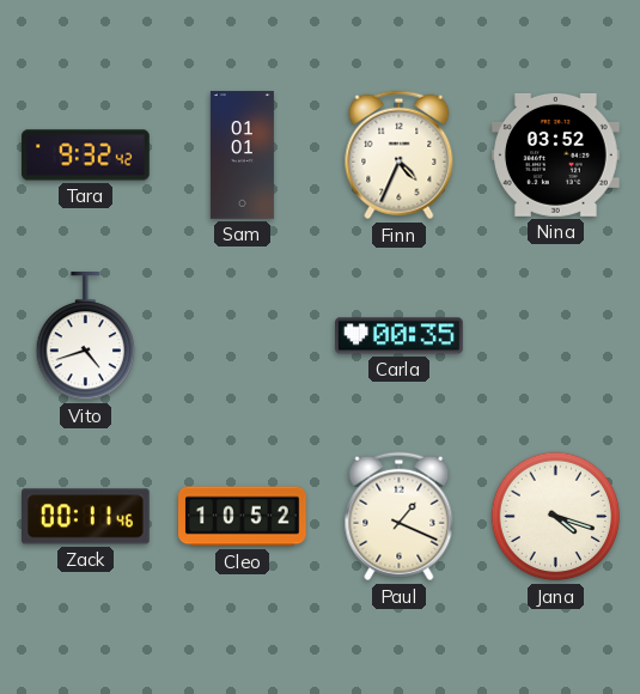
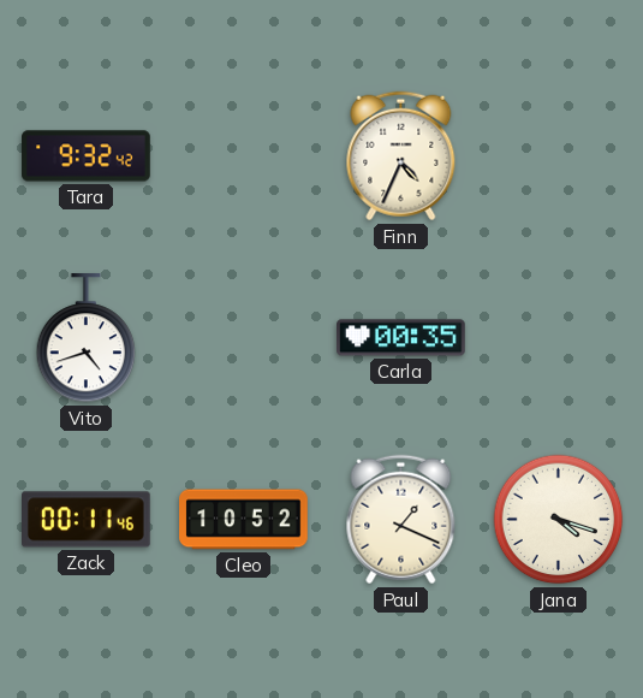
Sam: 01:01 -> none (242, 156)
Nina: 03:52 -> none (556, 154)
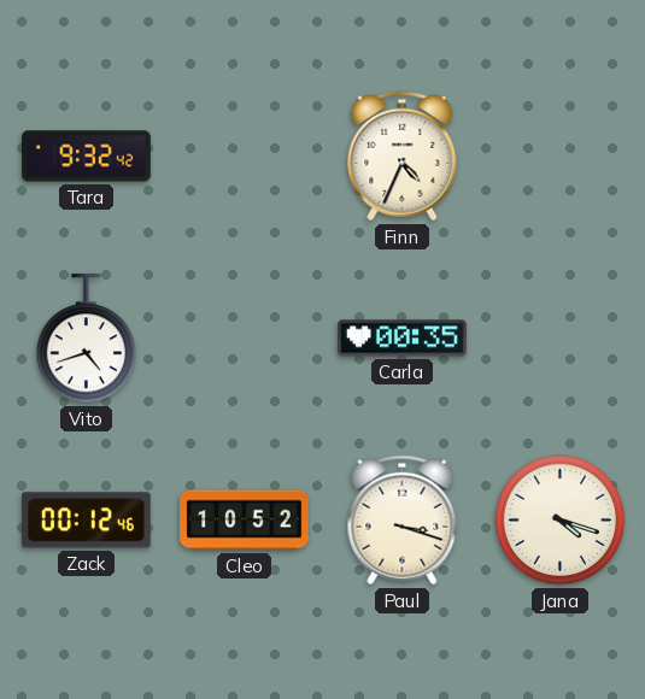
Zack: 00:11 -> 00:12 (87, 521)
Paul: 1:19 -> 3:18 (403, 521)
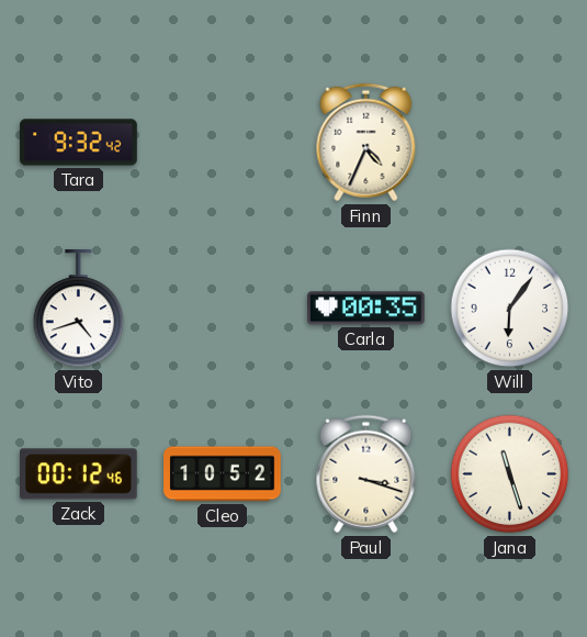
Will: none -> 6:06 (510, 309)
Jana: 4:18 -> 11:27 (510, 474)
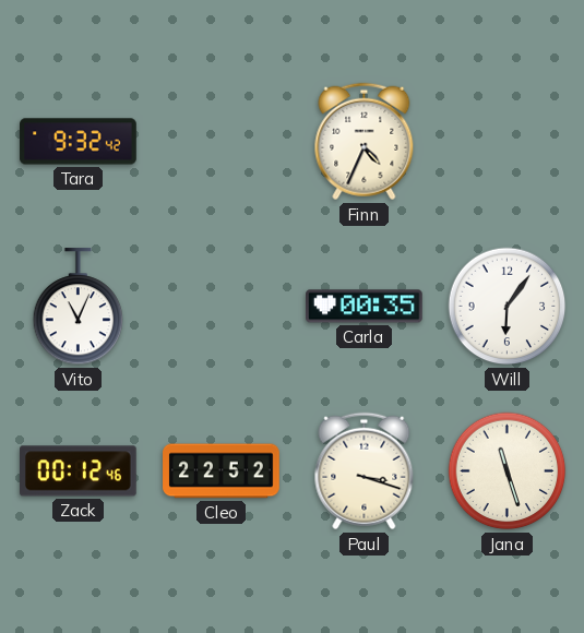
Vito: 4:42 -> 11:04 (79, 308)
Cleo: 10:52 -> 22:52 (222, 471)
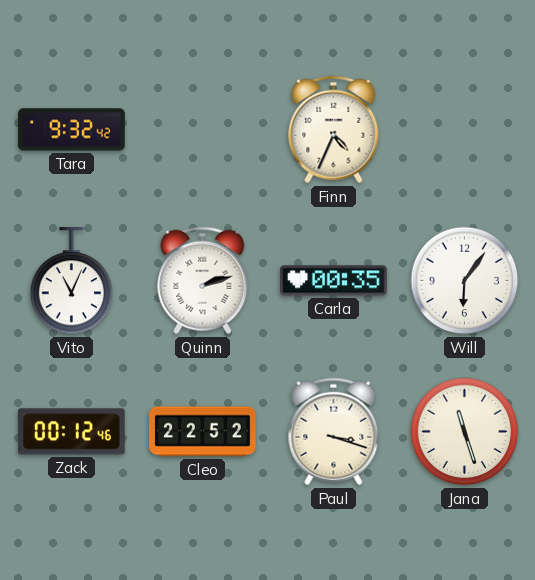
Quinn: none -> 2:12 (203, 281)
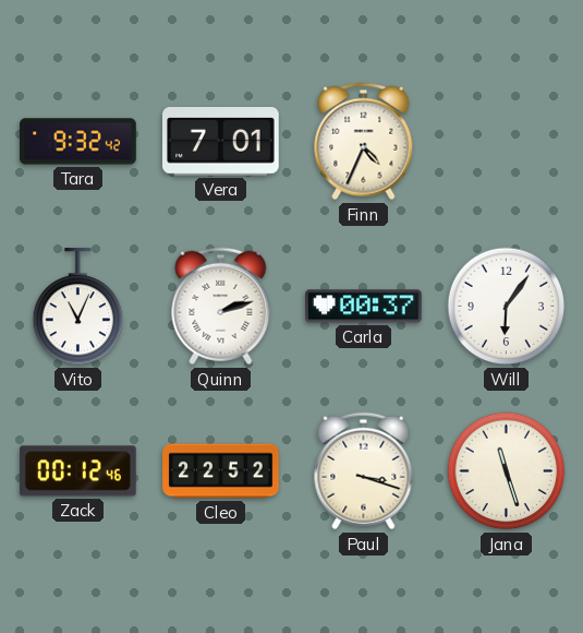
Vera: none -> 7:01 (221, 142)
Carla: 00:35 -> 00:37 (364, 307)
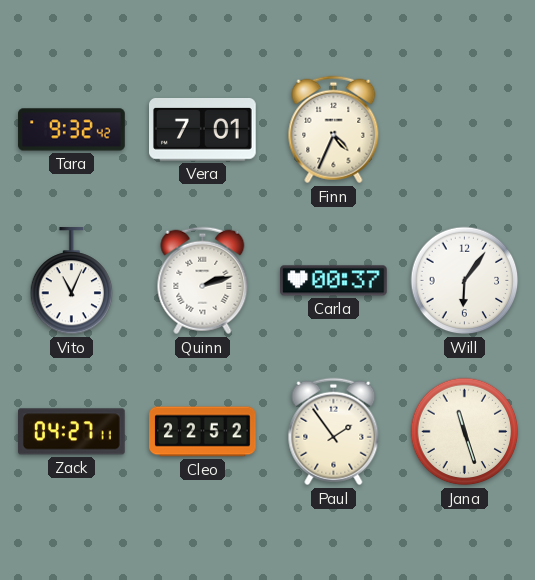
Zack: 00:12 -> 04:27 (72, 432)
Paul: 3:18 -> 1:54 (334, 432)
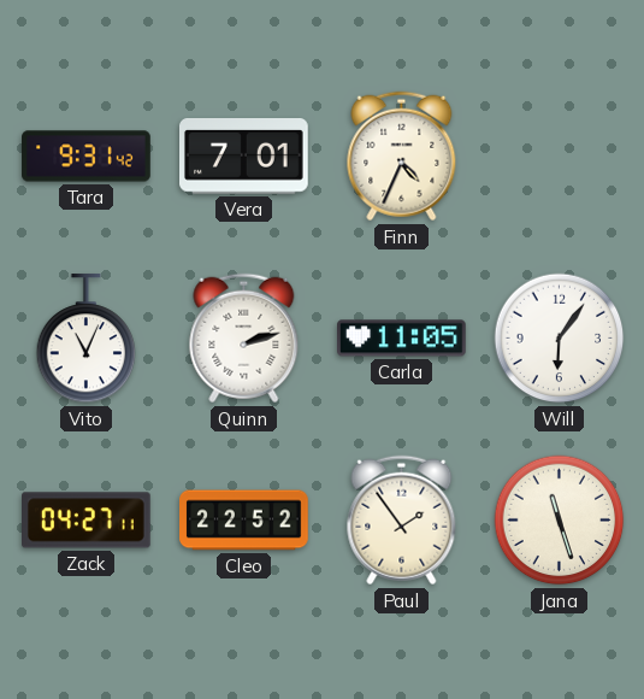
Tara: 9:32 -> 9:31 (87, 157)
Carla: 00:37 -> 11:05 (402, 339)
